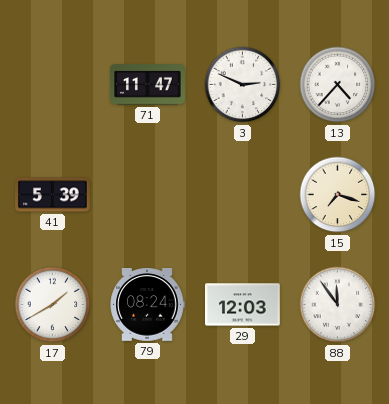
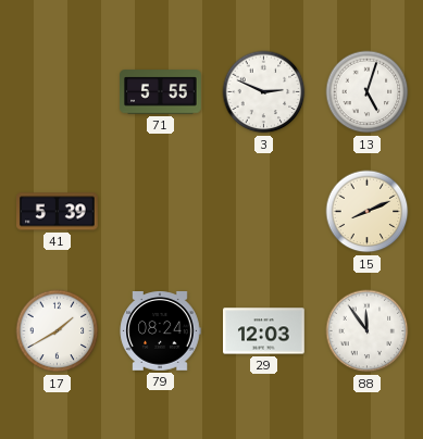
71: 11:47 -> 5:55 (161, 92)
13: 4:37 -> 5:03 (368, 92)
15: 7:18 -> 8:11 (368, 212)
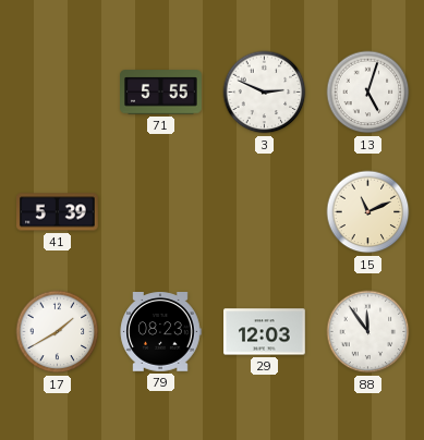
15: 8:11 -> 11:11 (368, 212)
79: 08:24 -> 08:23 (160, 332)
